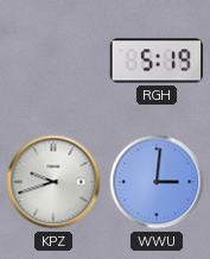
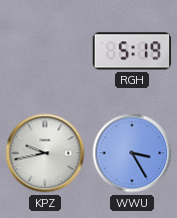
KPZ: 9:42 -> 9:43 (45, 153)
WWU: 3:01 -> 3:25 (132, 153)
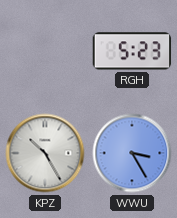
RGH: 5:19 -> 5:23 (132, 51)
KPZ: 9:43 -> 10:25 (45, 153)
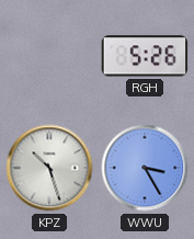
RGH: 5:23 -> 5:26 (145, 56)
KPZ: 10:25 -> 10:27 (49, 168)
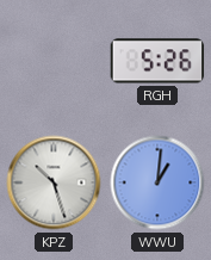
WWU: 3:25 -> 1:01 (157, 182)
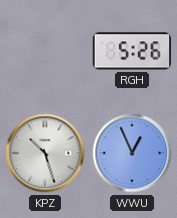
WWU: 1:01 -> 12:56 (132, 153)
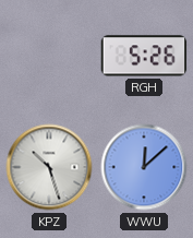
WWU: 12:56 -> 12:08 (144, 167)
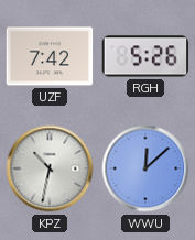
UZF: none -> 7:42 (50, 56)
KPZ: 10:27 -> 10:32 (50, 168)
